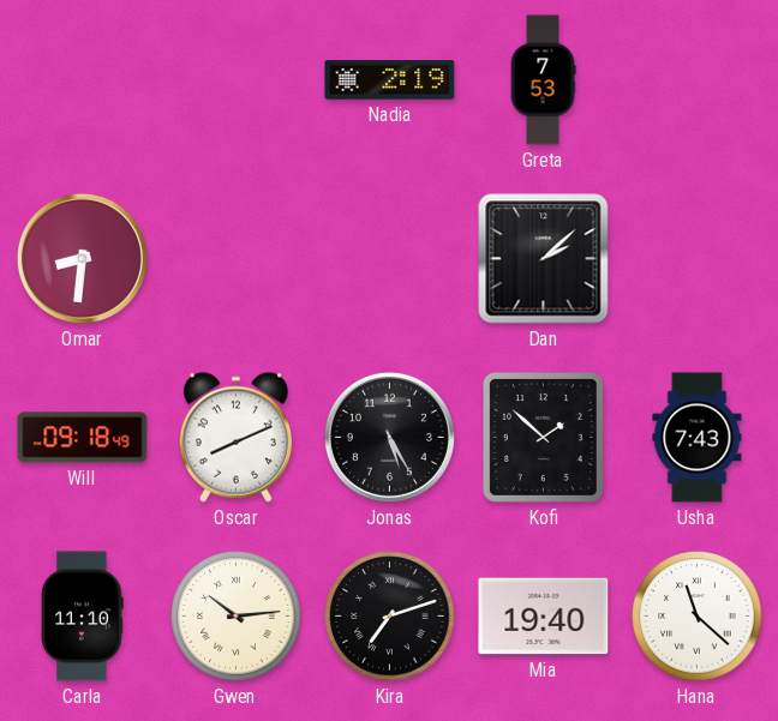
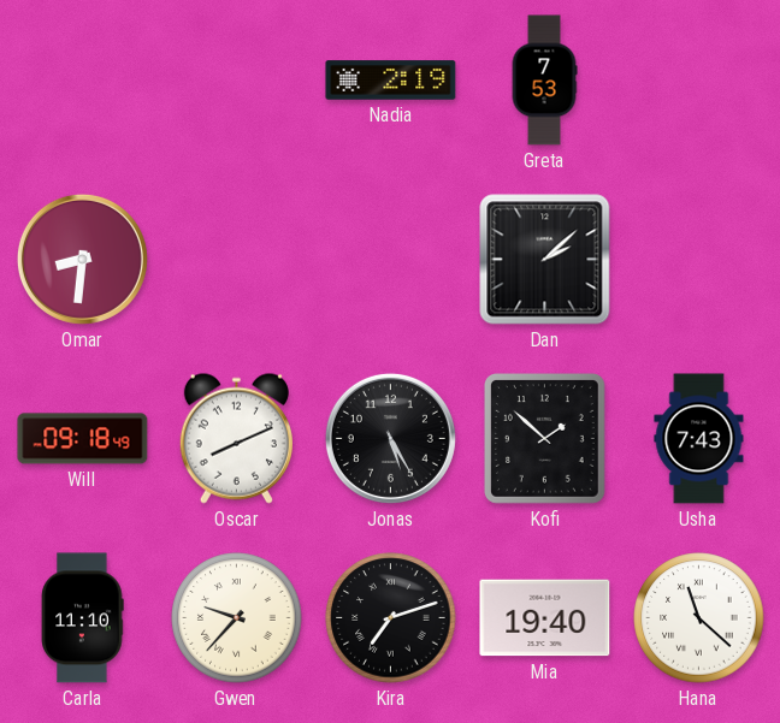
Gwen: 10:14 -> 9:37 (237, 618)
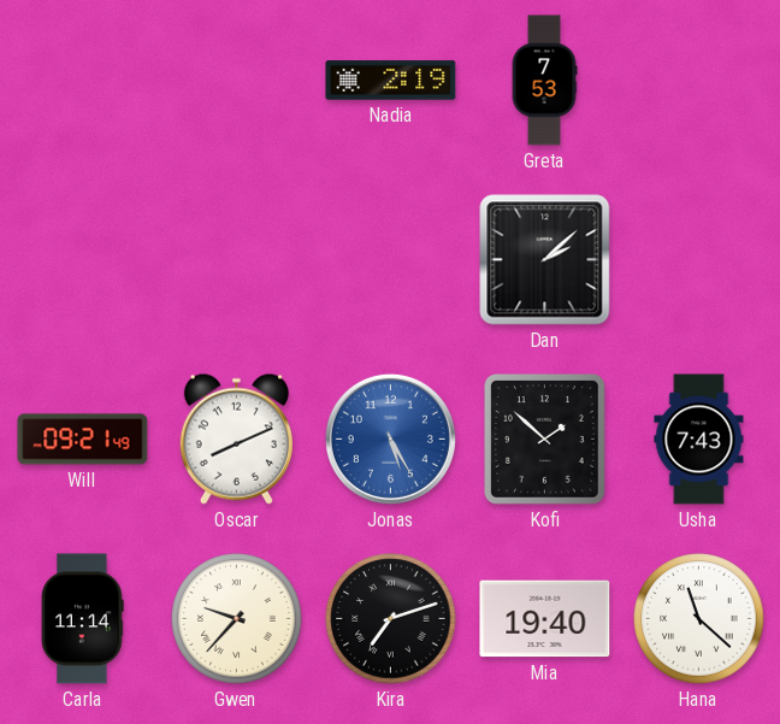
Omar: 8:31 -> none (82, 259)
Will: 09:18 -> 09:21 (83, 440)
Jonas dial: black -> blue (390, 438)
Carla: 11:10 -> 11:14 (83, 619)
